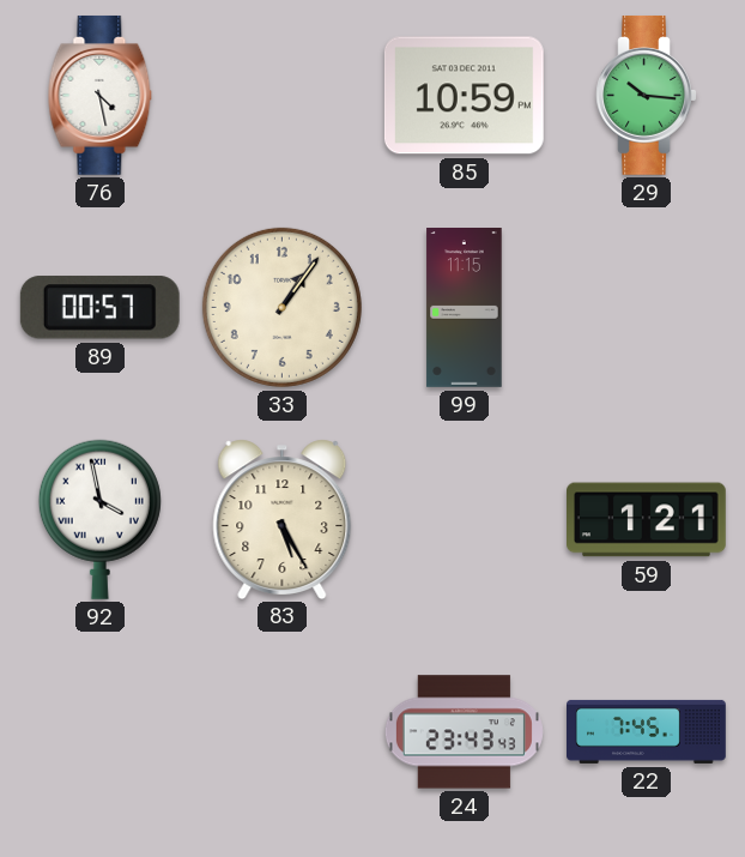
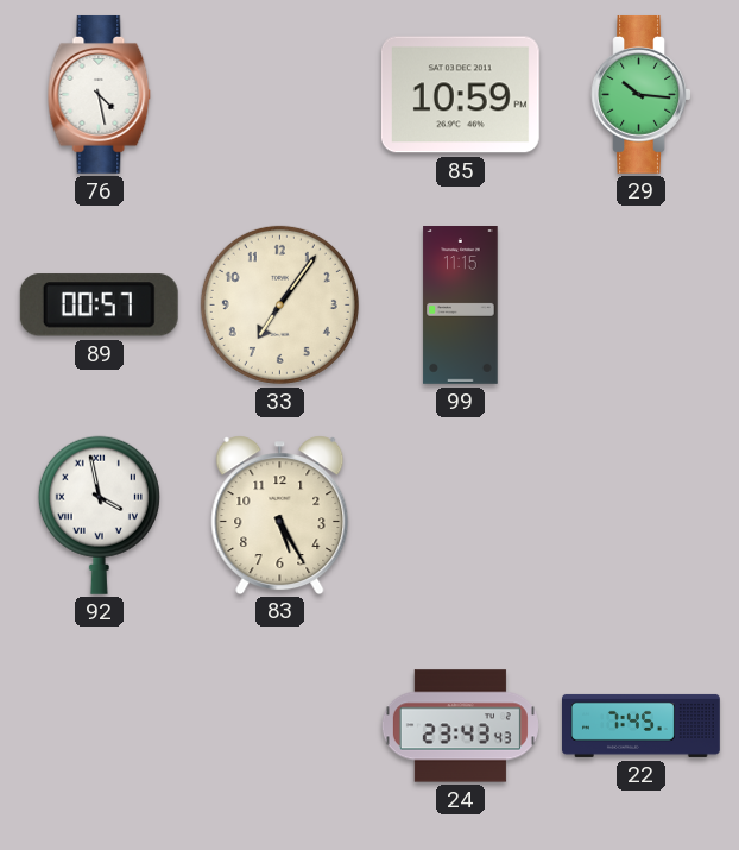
33: 1:06 -> 7:06 (279, 304)
59: 1:21 -> none (647, 520)
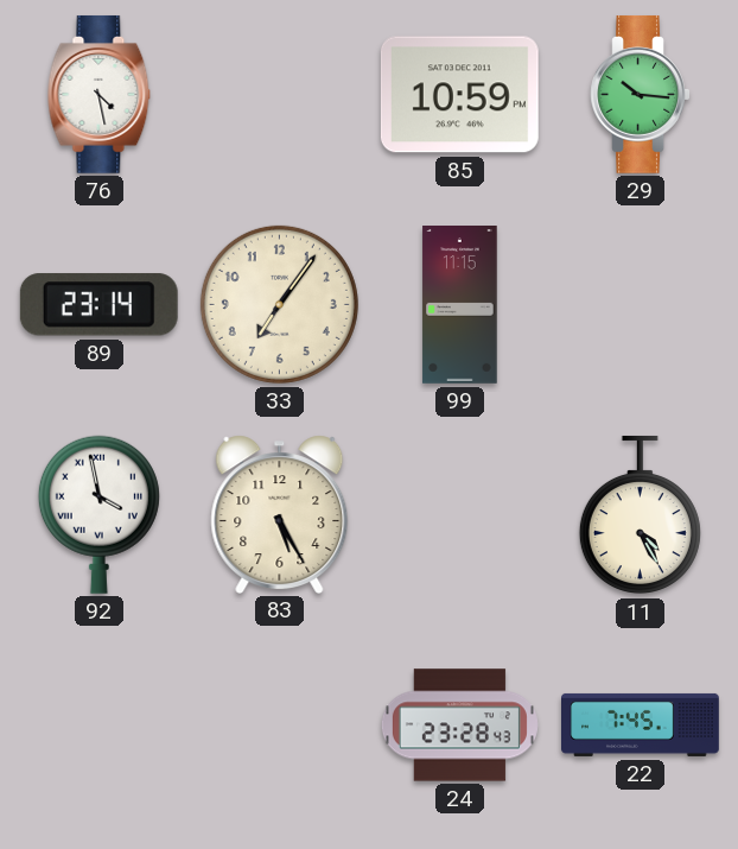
89: 00:57 -> 23:14 (98, 305)
11: none -> 4:25 (640, 515)
24: 23:43 -> 23:28 (459, 726)
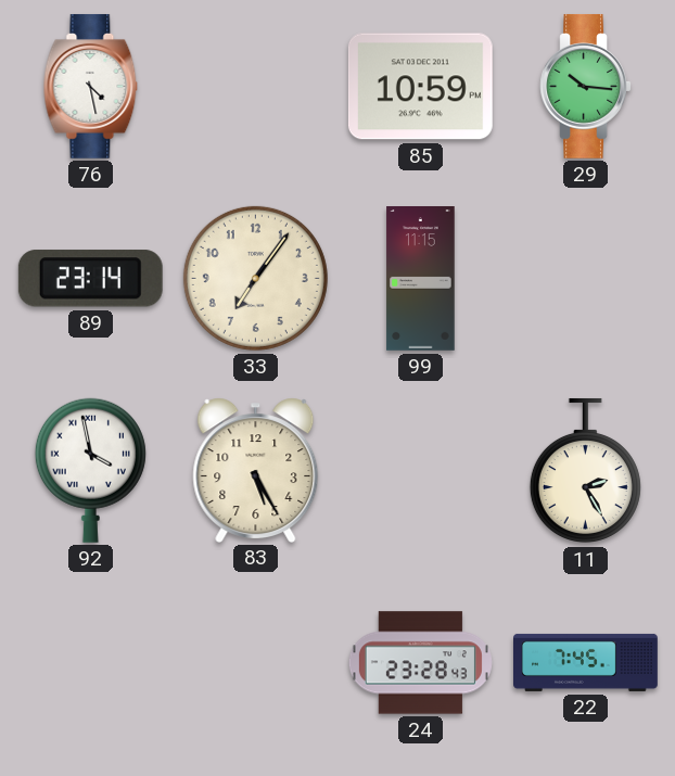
11: 4:25 -> 2:25 (585, 471)
